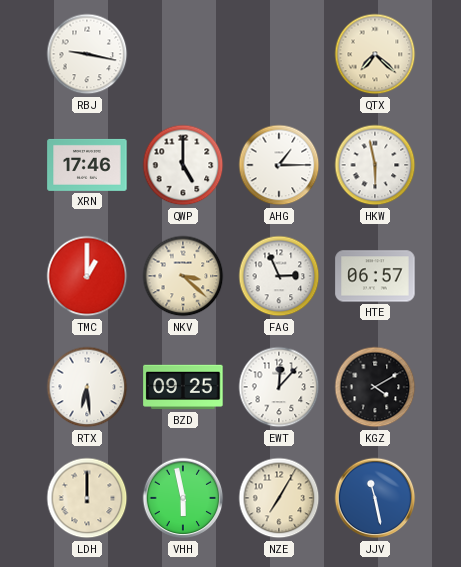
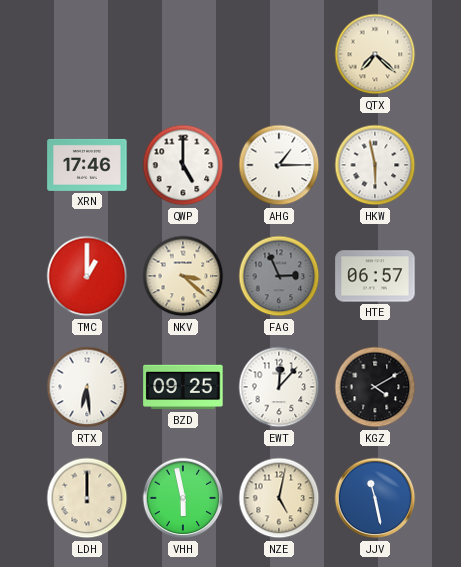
RBJ: 9:17 -> none (87, 54)
FAG dial: white -> grey (279, 276)
NZE: 7:05 -> 5:02 (279, 498)
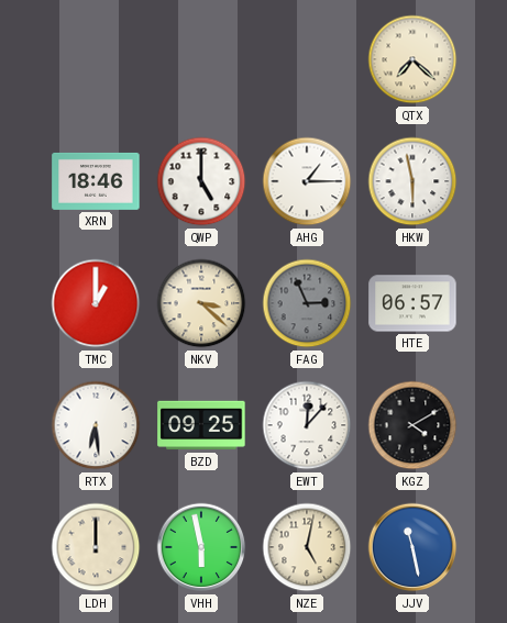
XRN: 17:46 -> 18:46 (96, 181)
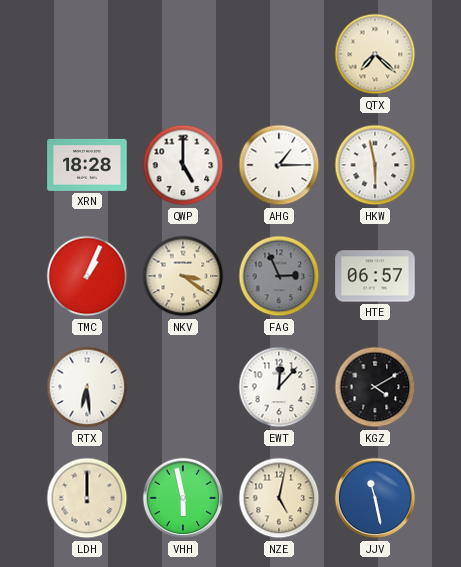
XRN: 18:46 -> 18:28 (87, 165)
TMC: 1:00 -> 1:04 (87, 276)
NKV: 3:22 -> 3:21 (183, 276)
BZD: 09:25 -> none (201, 425)
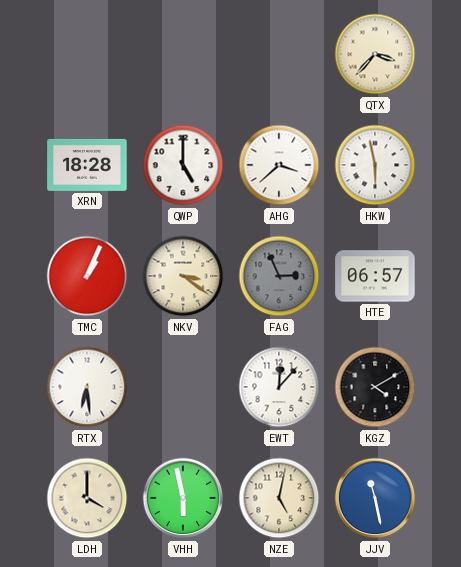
QTX: 7:22 -> 3:37 (375, 54)
AHG: 1:15 -> 3:38 (279, 165)
LDH: 12:00 -> 4:00 (87, 498)
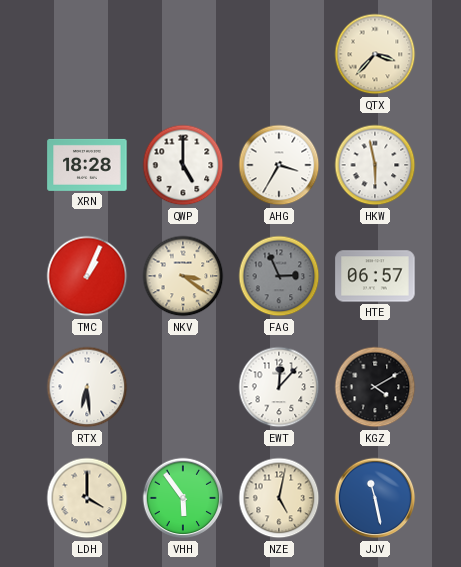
AHG: 3:38 -> 3:35 (279, 165)
VHH: 5:58 -> 5:54 (183, 498)
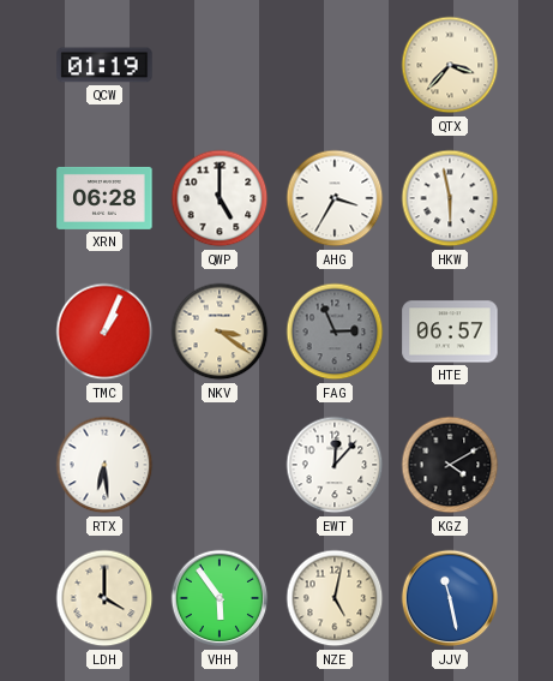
QCW: none -> 01:19 (104, 65)
XRN: 18:28 -> 06:28 (104, 198)
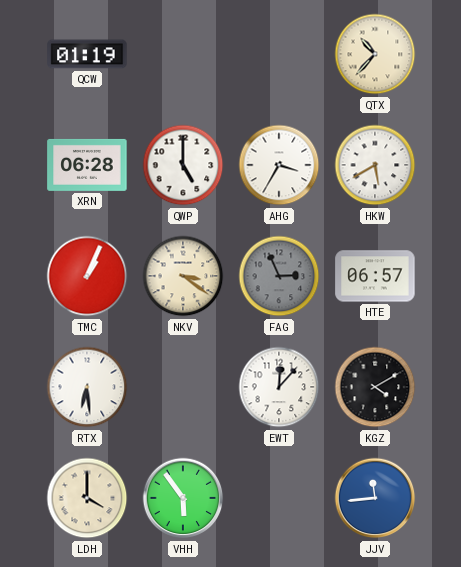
QTX: 3:37 -> 10:37 (375, 54)
HKW: 5:58 -> 5:40 (375, 165)
NZE: 5:02 -> none (335, 598)
JJV: 11:28 -> 11:44 (375, 498)
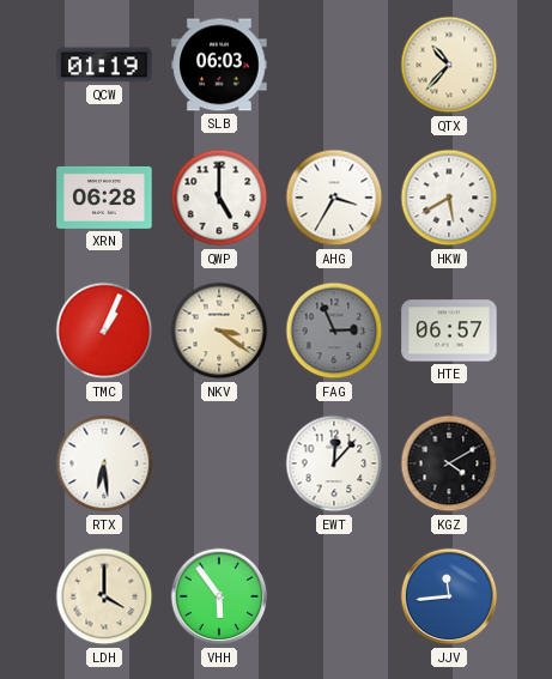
SLB: none -> 06:03 (219, 65)
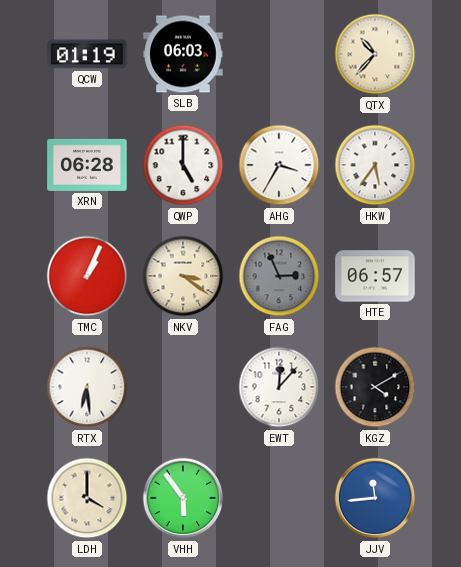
HKW: 5:40 -> 5:36 (375, 165)
